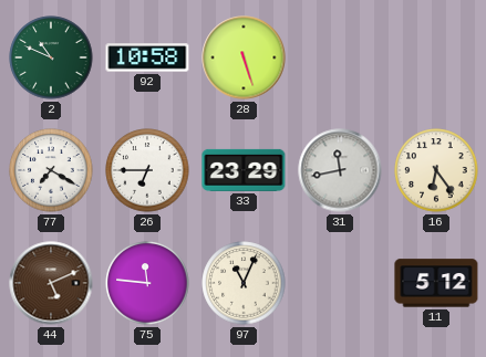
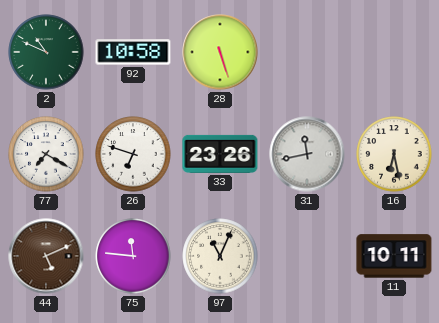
26: 6:45 -> 6:48 (133, 154)
33: 23:29 -> 23:26 (220, 154)
16: 6:24 -> 6:28 (394, 154)
11: 5:12 -> 10:11 (394, 256)
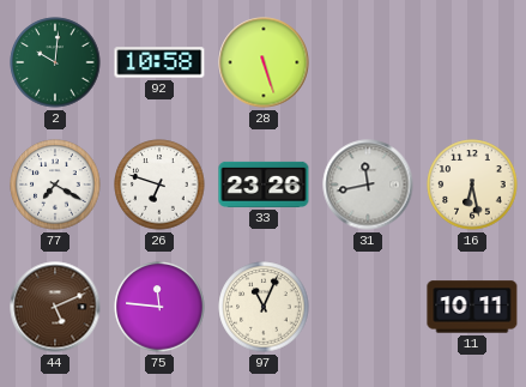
2: 10:49 -> 10:01 (55, 62)
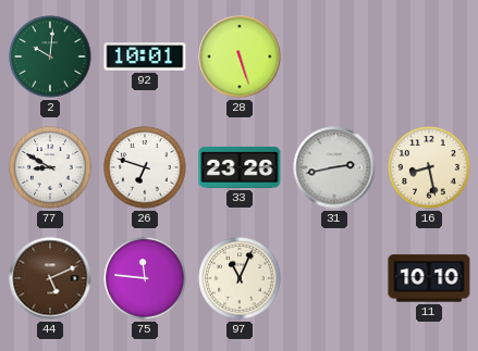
92: 10:58 -> 10:01 (145, 57)
77: 7:20 -> 8:50 (50, 167)
31: 11:43 -> 2:43 (334, 167)
16: 6:28 -> 8:28 (429, 167)
11: 10:11 -> 10:10 (429, 278)
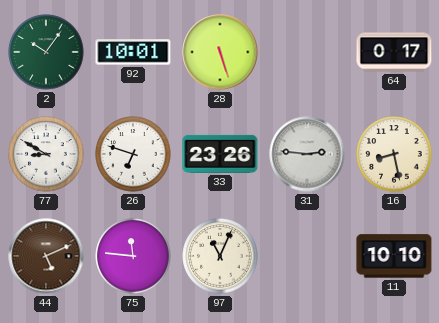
2: 10:01 -> 10:06 (46, 52)
64: none -> 0:17 (394, 52)
31: 2:43 -> 2:46 (307, 154)
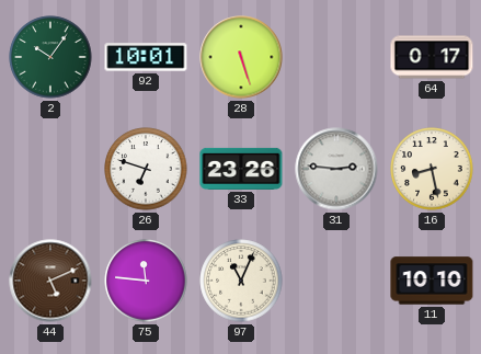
77: 8:50 -> none (46, 154)
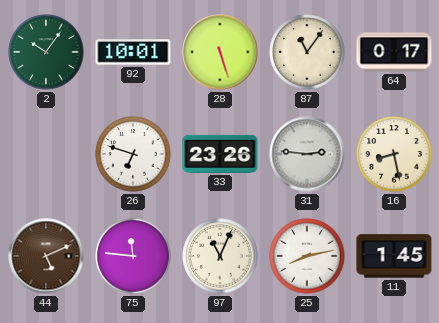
87: none -> 11:06 (307, 52)
25: none -> 8:13 (307, 256)
11: 10:10 -> 1:45 (394, 256)
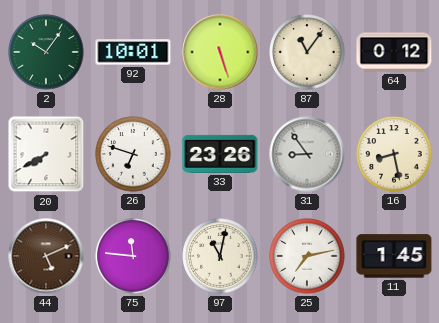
64: 0:17 -> 0:12 (394, 52)
20: none -> 7:40 (46, 154)
31: 2:46 -> 8:54 (307, 154)
97: 11:04 -> 11:02 (220, 256)
25: 8:13 -> 7:13 (307, 256)
